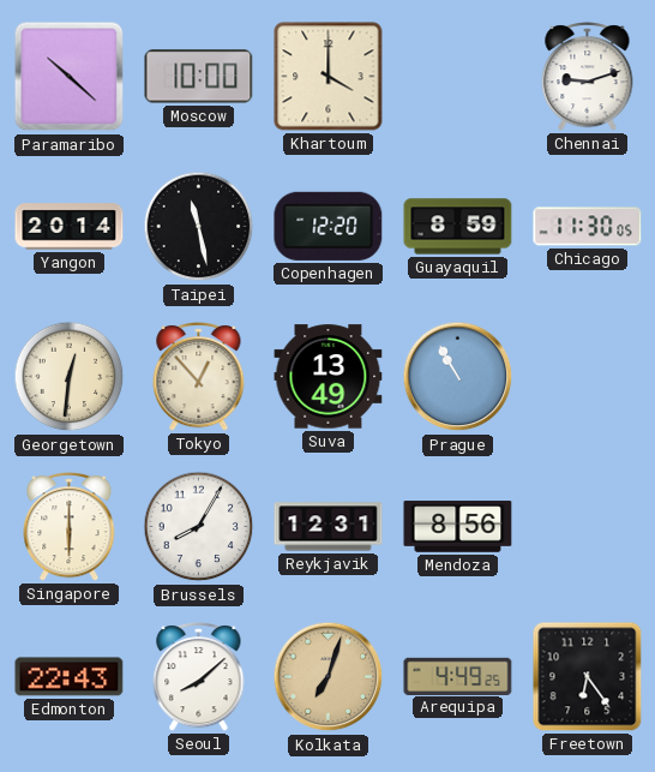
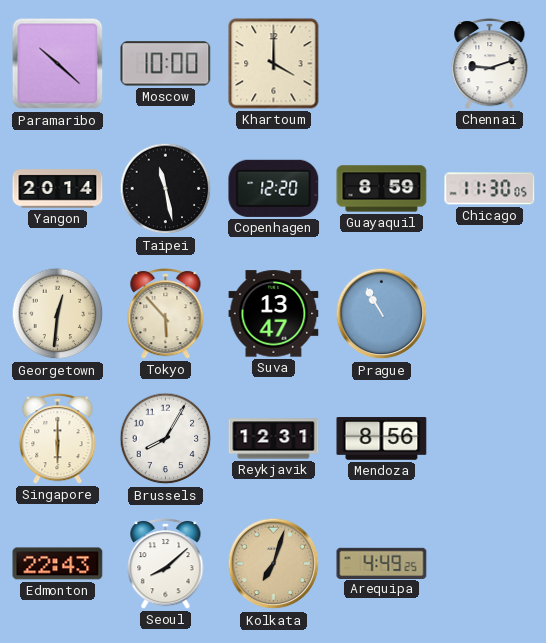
Tokyo: 12:53 -> 5:53 (166, 314)
Suva: 13:49 -> 13:47 (274, 314)
Freetown: 6:24 -> none (588, 677)
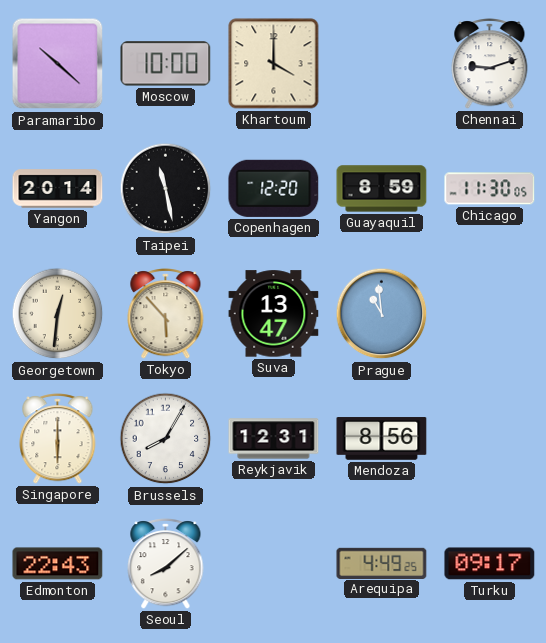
Prague: 10:55 -> 10:59 (382, 314)
Kolkata: 7:03 -> none (274, 564)
Turku: none -> 09:17 (490, 564)
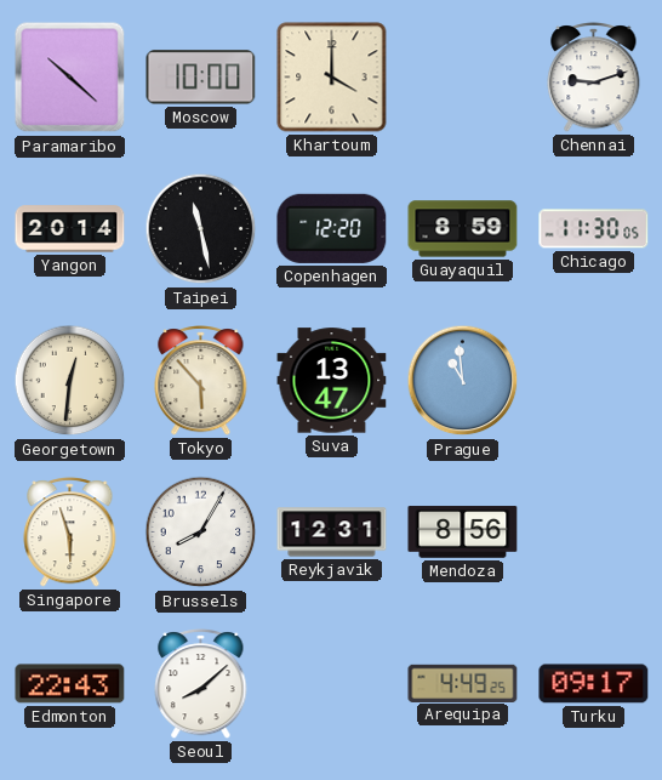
Singapore: 6:00 -> 5:57 (70, 533)
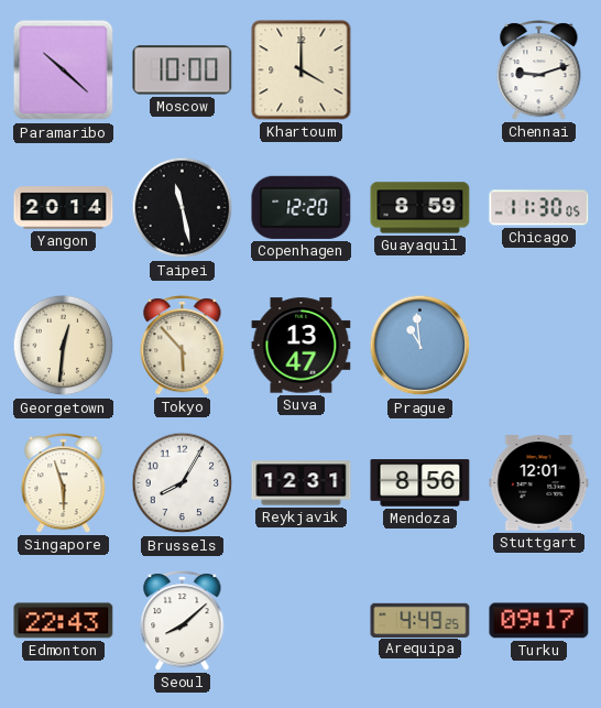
Stuttgart: none -> 12:01 (539, 483)
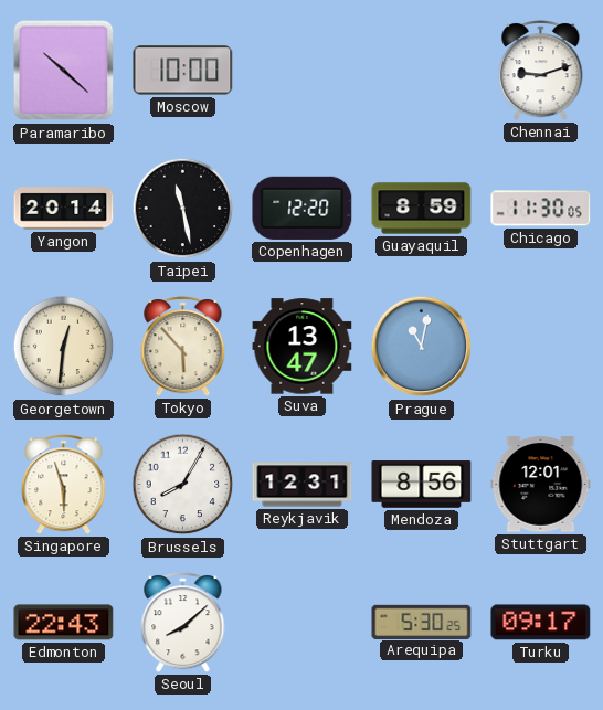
Khartoum: 4:00 -> none (302, 70)
Prague: 10:59 -> 11:02 (422, 347)
Arequipa: 4:49 -> 5:30 (422, 622)
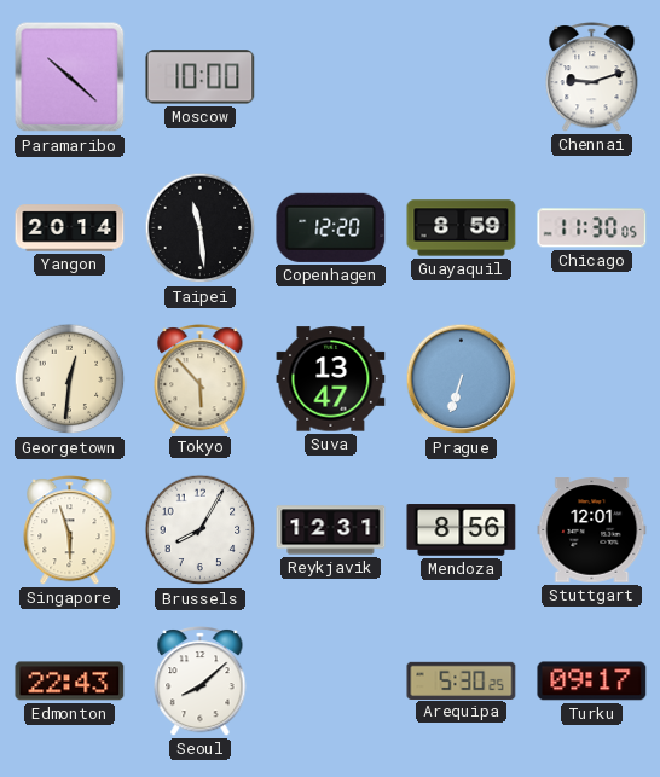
Taipei: 11:28 -> 11:29 (201, 228)
Prague: 11:02 -> 6:33 (462, 379)
